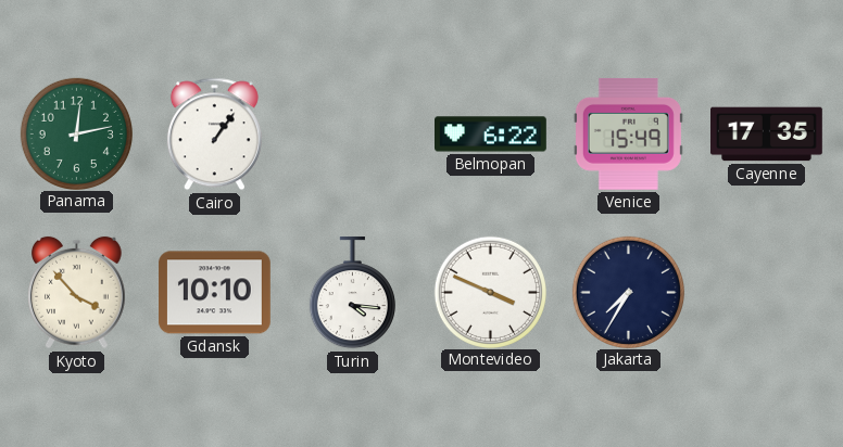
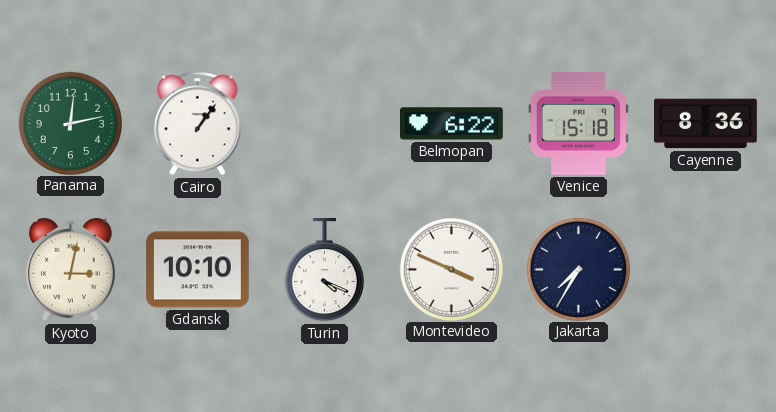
Venice: 15:49 -> 15:18 (578, 123)
Cayenne: 17:35 -> 8:36 (706, 124)
Kyoto: 3:53 -> 3:02 (71, 270)
Turin: 4:16 -> 4:19 (324, 271)
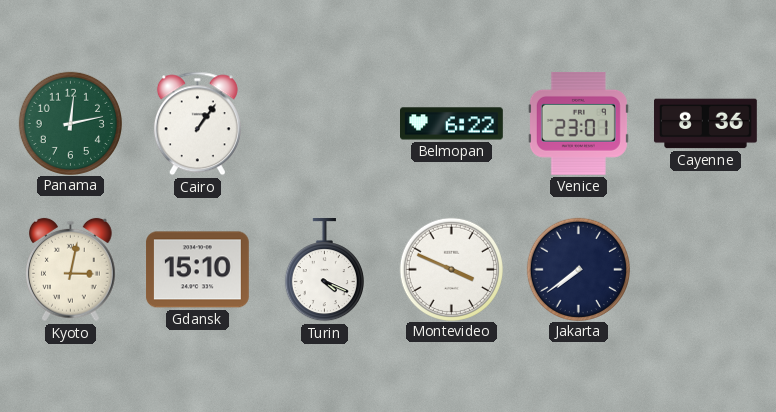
Venice: 15:18 -> 23:01 (578, 123)
Gdansk: 10:10 -> 15:10 (198, 270)
Jakarta: 7:35 -> 7:39 (578, 269)
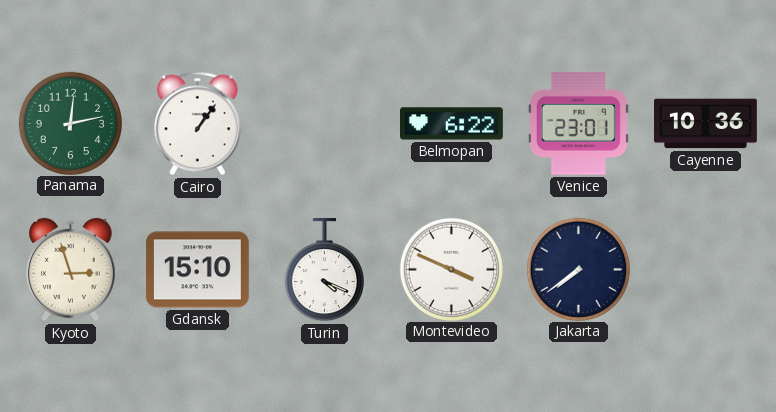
Cayenne: 8:36 -> 10:36 (706, 124)
Kyoto: 3:02 -> 2:57 (71, 270)
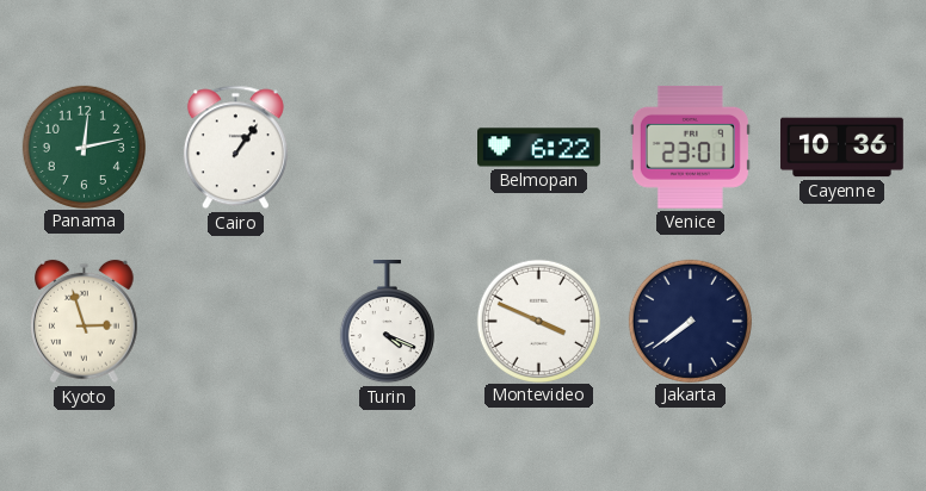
Gdansk: 15:10 -> none (198, 270)
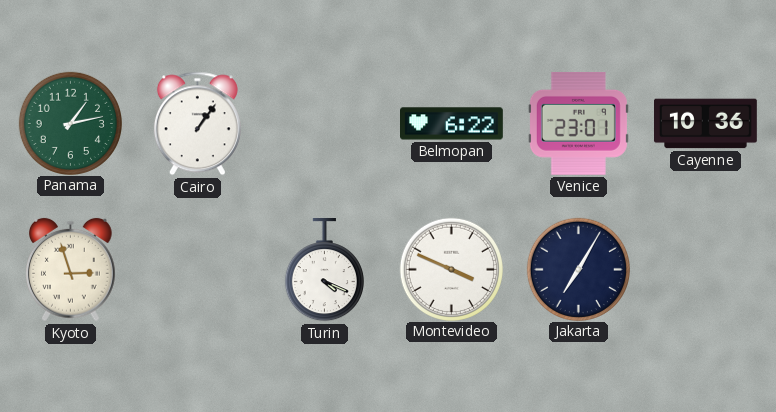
Panama: 12:13 -> 1:13 (70, 123)
Jakarta: 7:39 -> 7:05 (578, 269)
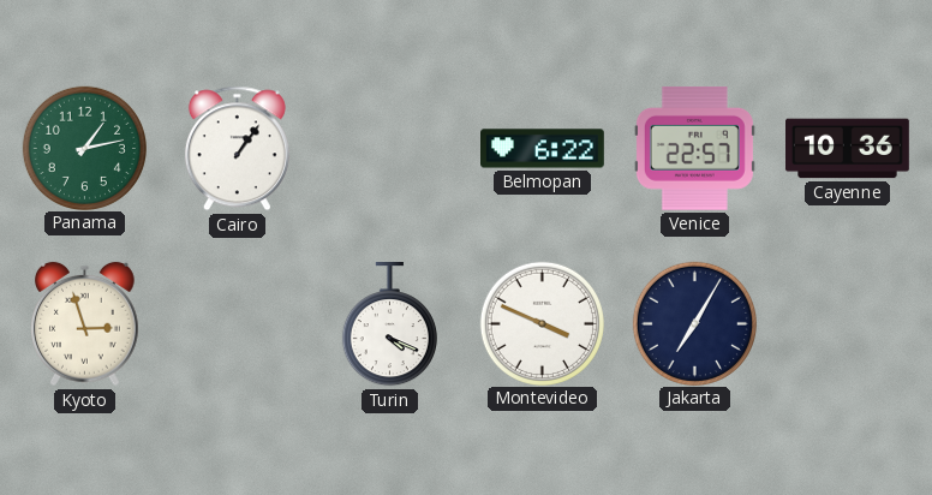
Venice: 23:01 -> 22:57 (694, 148)
